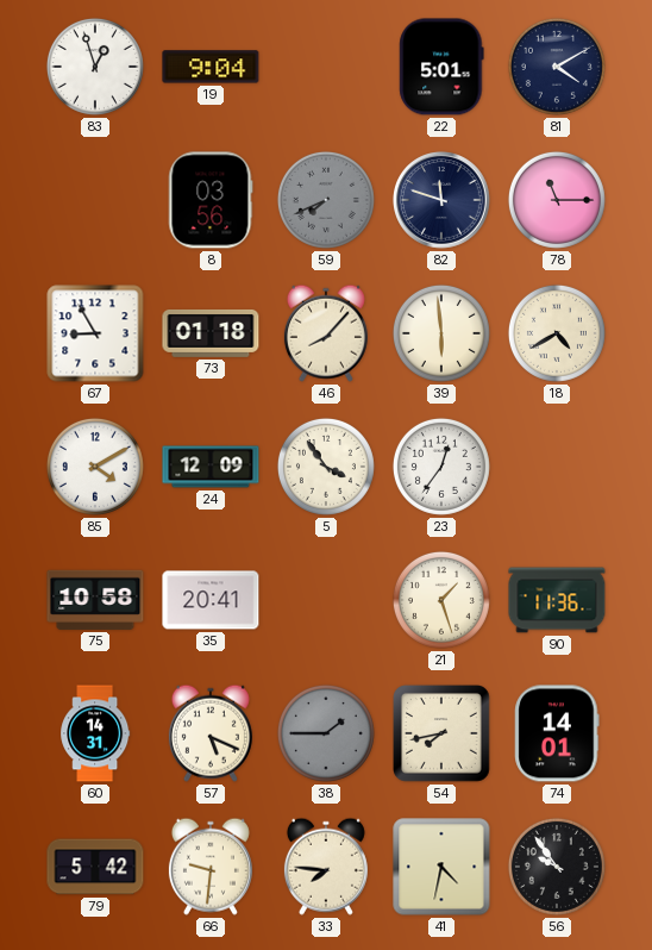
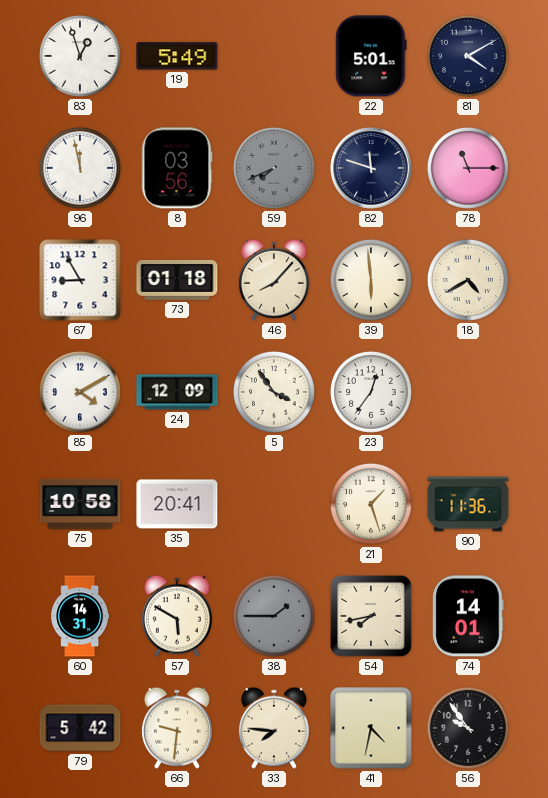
19: 9:04 -> 5:49 (177, 56)
96: none -> 11:58 (80, 168)
57: 5:19 -> 5:50 (177, 616)
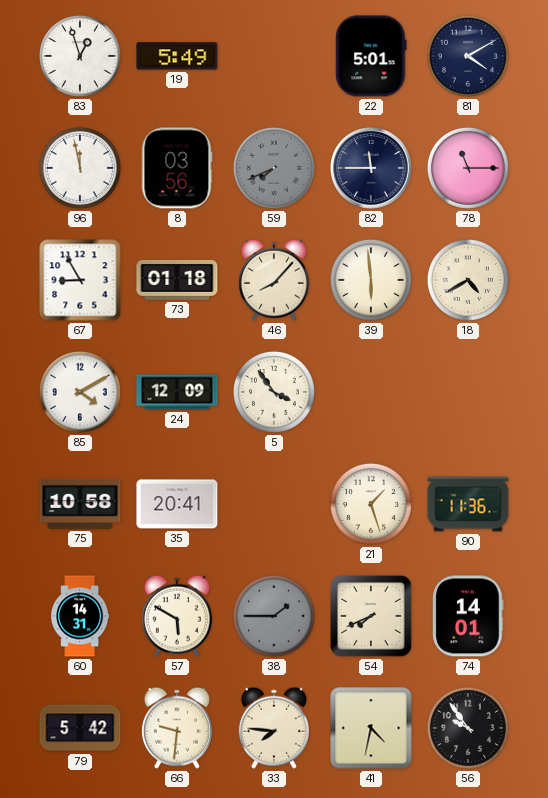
82: 11:48 -> 11:45 (372, 169)
23: 12:36 -> none (371, 392)
54: 7:43 -> 7:41 (372, 617)
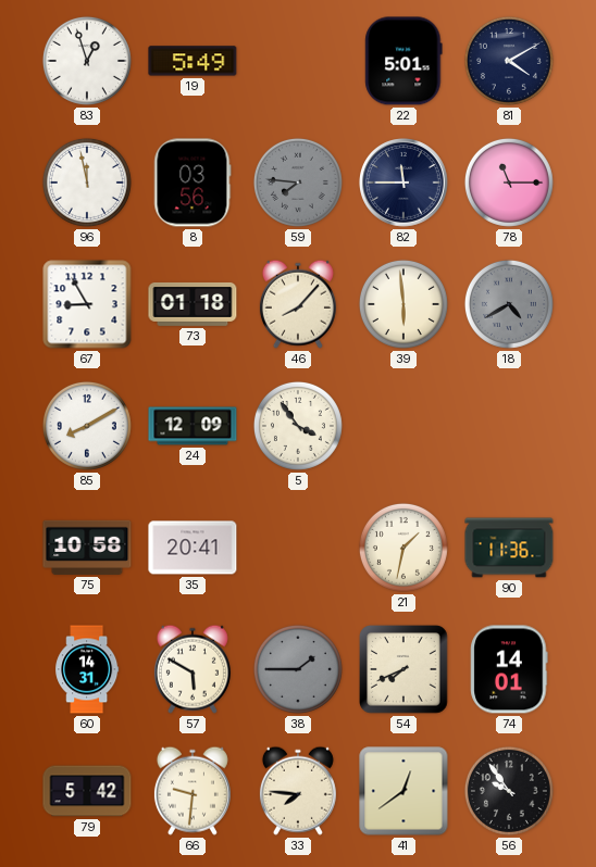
59: 7:41 -> 7:46 (298, 183)
18 dial: cream -> grey (509, 304)
85: 4:10 -> 8:10 (87, 426)
21: 1:27 -> 1:32 (403, 548)
41: 4:32 -> 12:39 (403, 791)
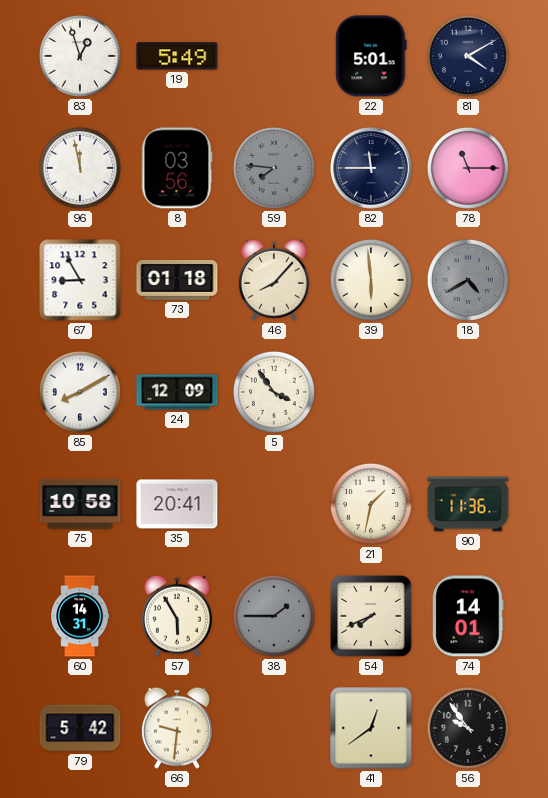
57: 5:50 -> 5:55 (177, 616)
33: 7:46 -> none (298, 791)
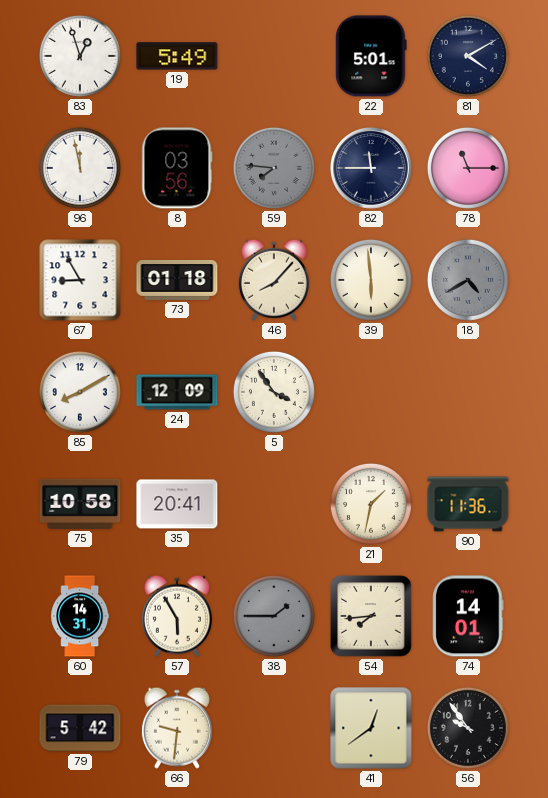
54: 7:41 -> 7:44 (372, 617)
